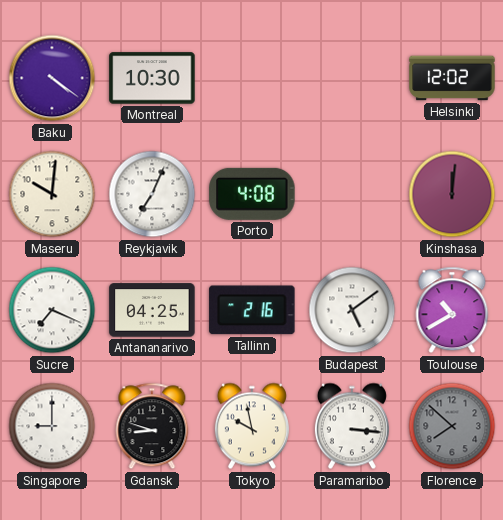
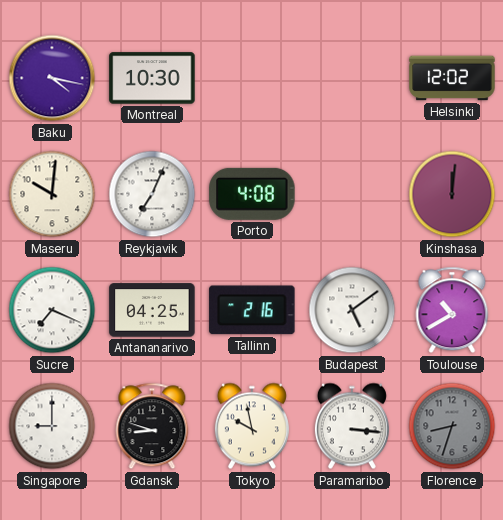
Baku: 4:21 -> 4:17 (52, 78)
Florence: 7:52 -> 8:33 (452, 426)
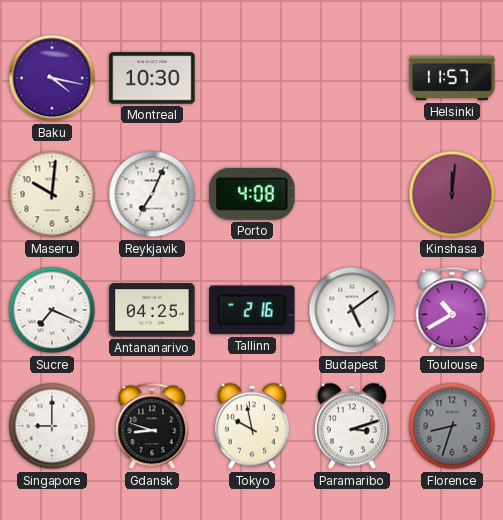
Helsinki: 12:02 -> 11:57 (452, 78)
Paramaribo: 3:16 -> 3:12 (352, 426)
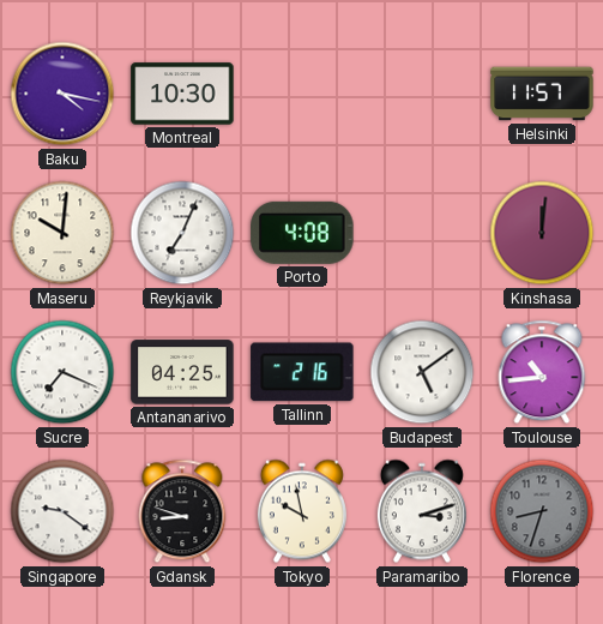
Toulouse: 10:40 -> 10:44 (542, 372)
Singapore: 9:00 -> 9:21 (62, 511)
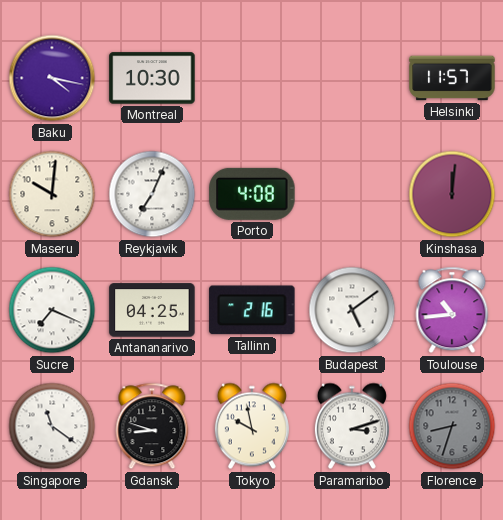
Singapore: 9:21 -> 11:21 (52, 426)
